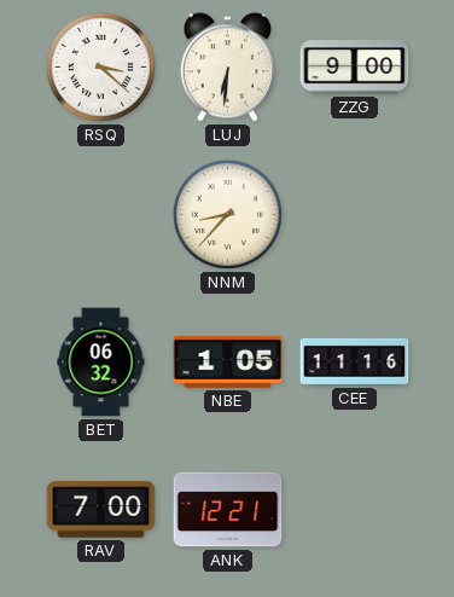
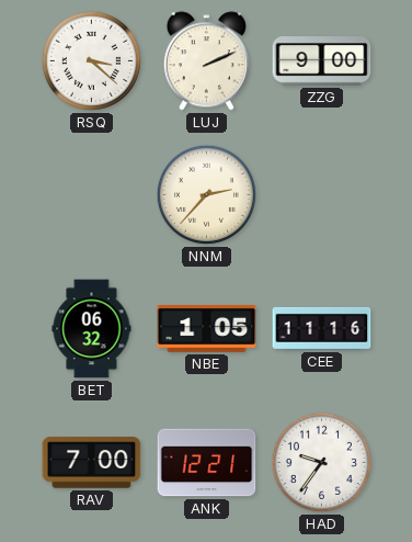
LUJ: 6:31 -> 2:11 (206, 61)
NNM: 8:37 -> 2:37 (206, 194)
HAD: none -> 9:36 (321, 462)
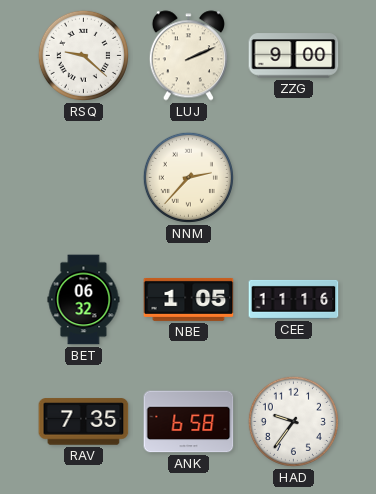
RSQ: 3:22 -> 9:22 (83, 55)
RAV: 7:00 -> 7:35 (84, 422)
ANK: 12:21 -> 6:58 (189, 422)
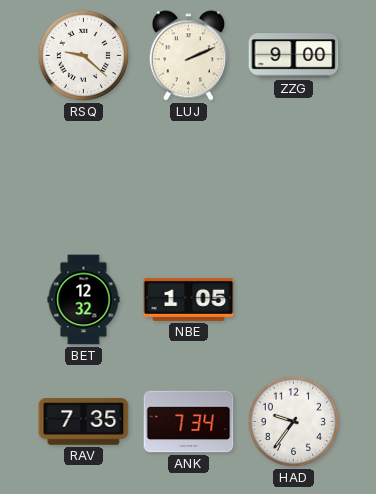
NNM: 2:37 -> none (188, 177)
BET: 06:32 -> 12:32 (84, 300)
CEE: 11:16 -> none (294, 299)
ANK: 6:58 -> 7:34 (189, 422)
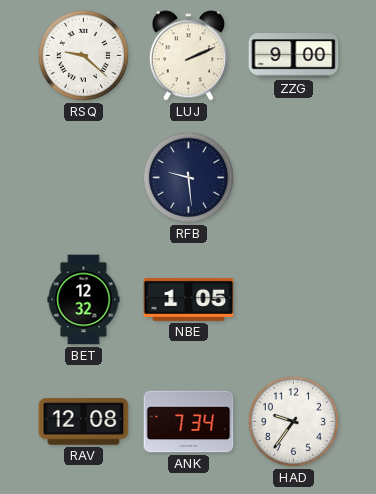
RFB: none -> 9:29 (188, 177)
RAV: 7:35 -> 12:08 (84, 422)
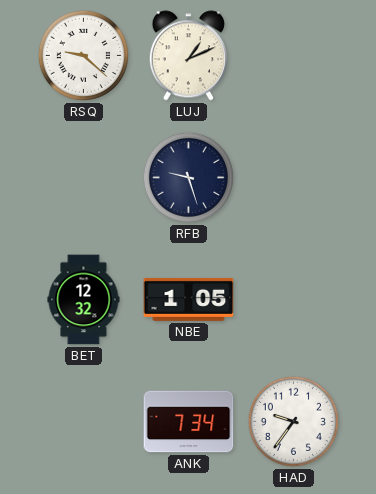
LUJ: 2:11 -> 1:11 (188, 56)
ZZG: 9:00 -> none (294, 56)
RFB: 9:29 -> 9:27 (188, 177)
RAV: 12:08 -> none (84, 422)
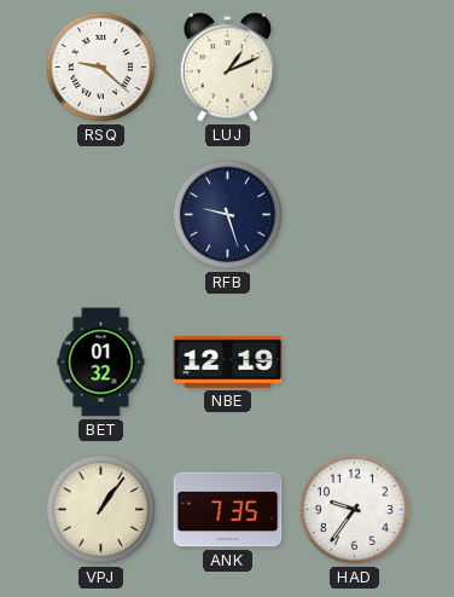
BET: 12:32 -> 01:32 (101, 363)
NBE: 1:05 -> 12:19 (228, 361)
VPJ: none -> 1:06 (100, 509)
ANK: 7:34 -> 7:35 (228, 510)
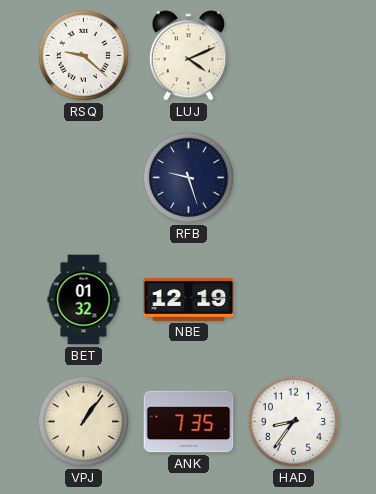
LUJ: 1:11 -> 4:11 (188, 56)
HAD: 9:36 -> 8:36 (293, 421)
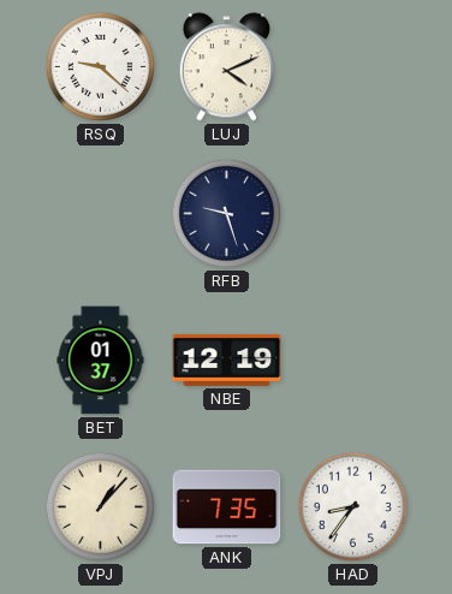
BET: 01:32 -> 01:37 (101, 361)
VPJ: 1:06 -> 1:07 (100, 506)
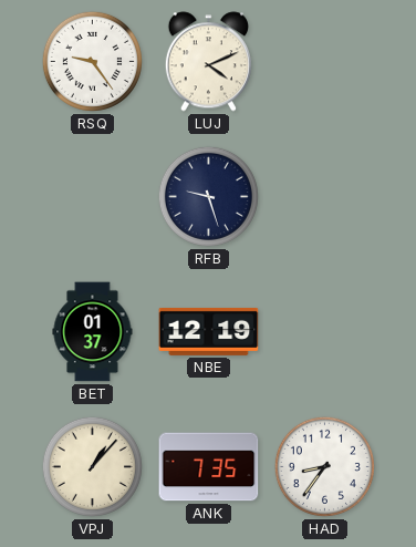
RSQ: 9:22 -> 9:24 (92, 61)
